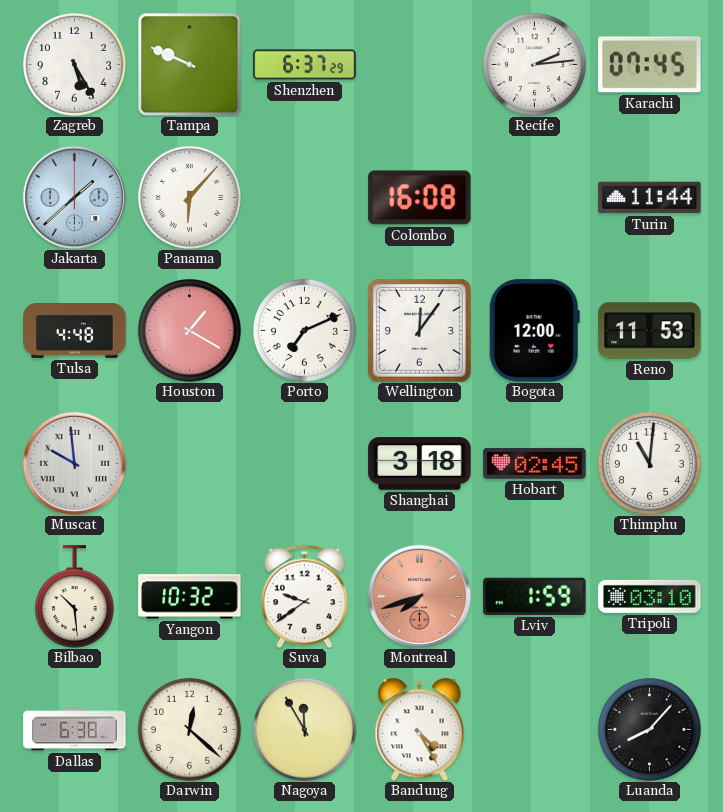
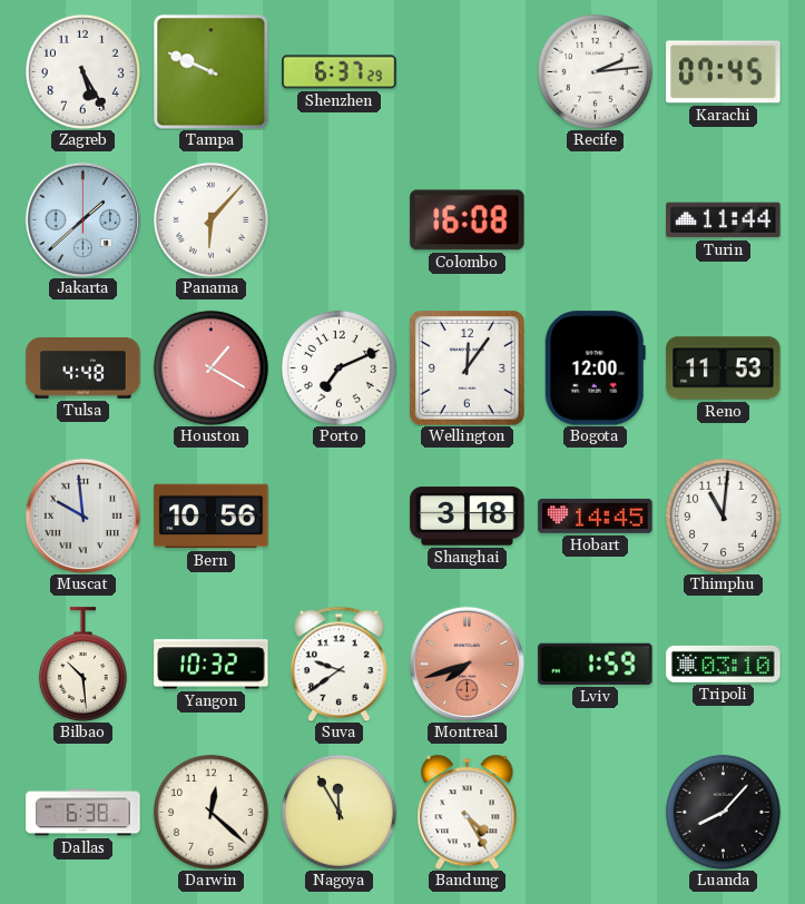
Bern: none -> 10:56 (212, 517)
Hobart: 02:45 -> 14:45 (596, 515)
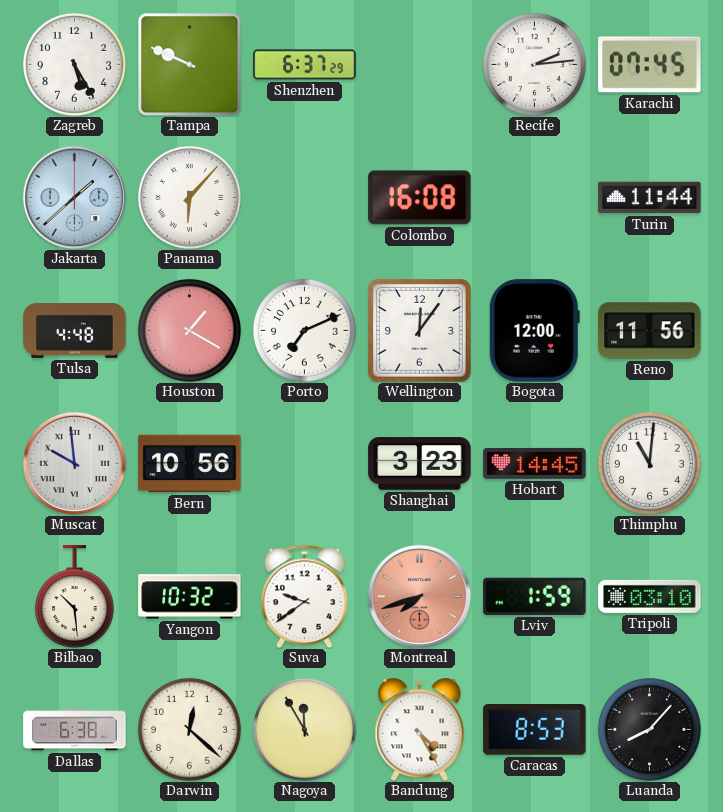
Reno: 11:53 -> 11:56 (650, 331)
Shanghai: 3:18 -> 3:23 (420, 464)
Caracas: none -> 8:53 (535, 730)
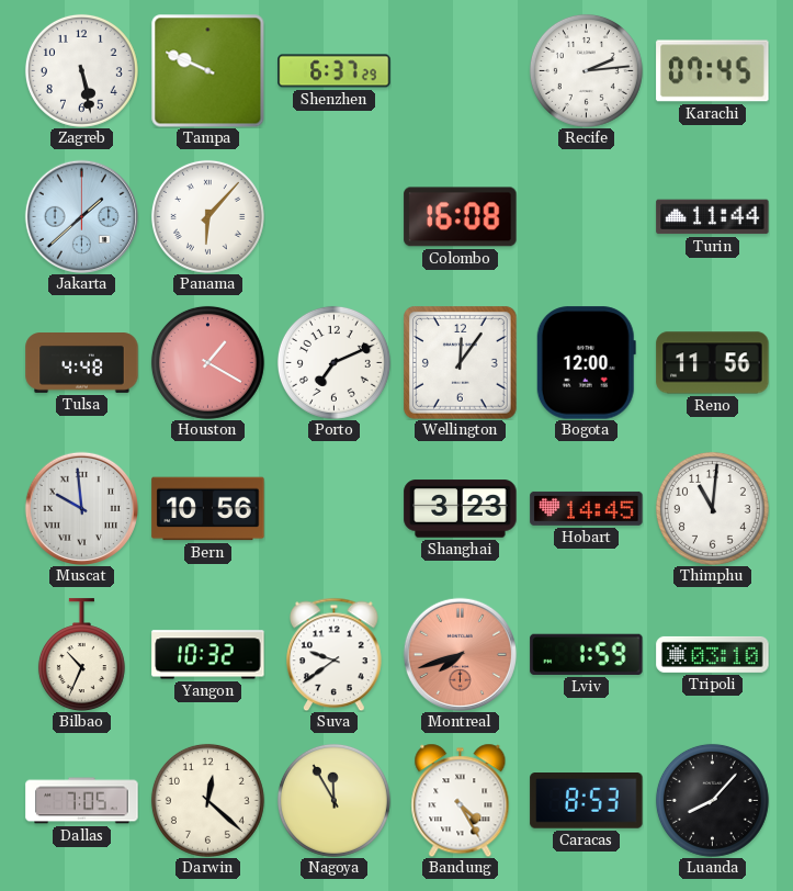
Zagreb: 5:25 -> 5:28 (81, 70)
Bilbao: 10:29 -> 10:34 (81, 655)
Dallas: 6:38 -> 7:05 (82, 801)
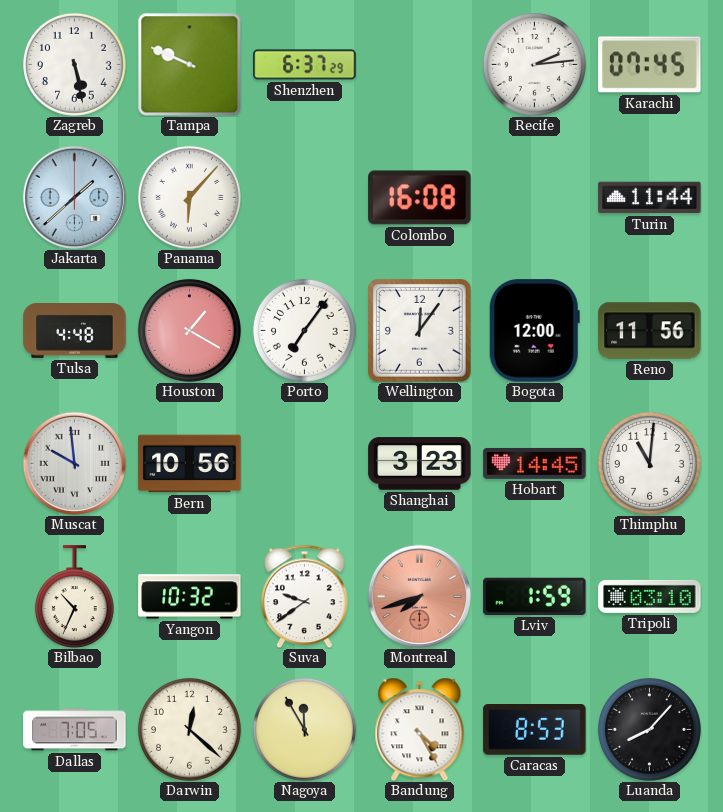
Porto: 7:11 -> 7:06 (304, 330)
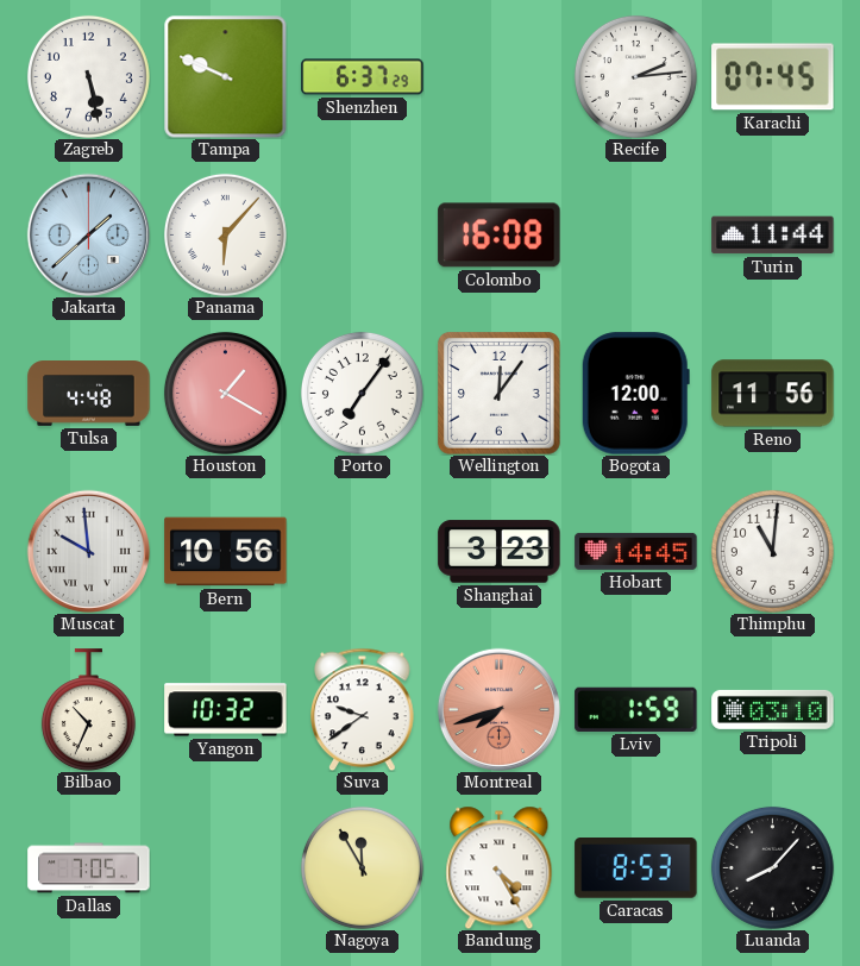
Darwin: 12:22 -> none (189, 729)
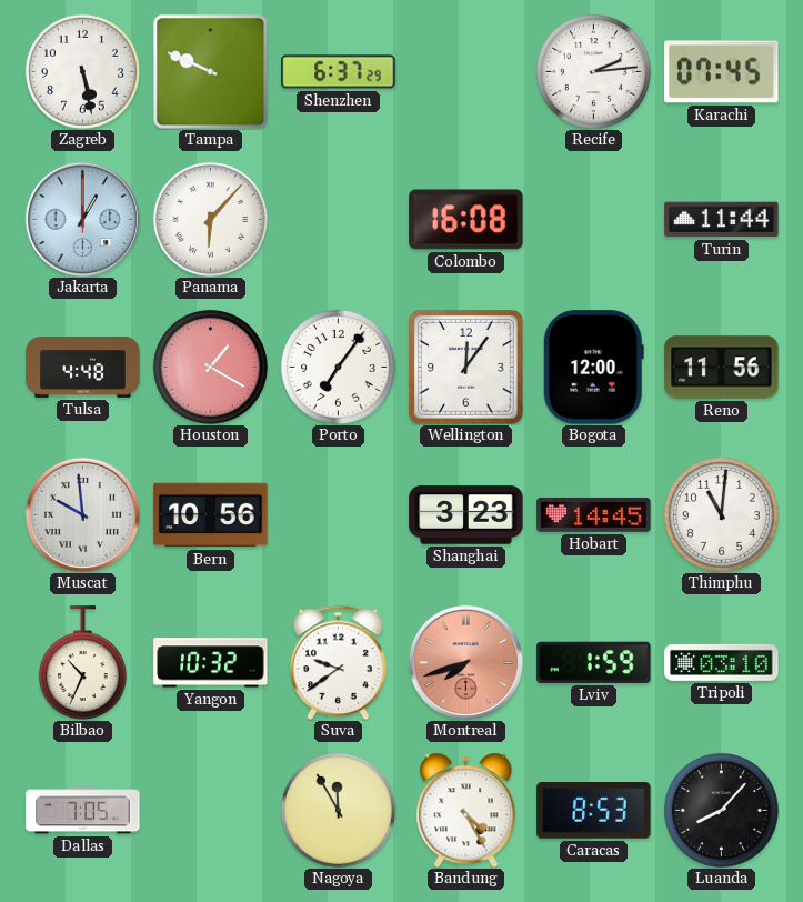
Jakarta: 1:38 -> 1:00 (82, 219)
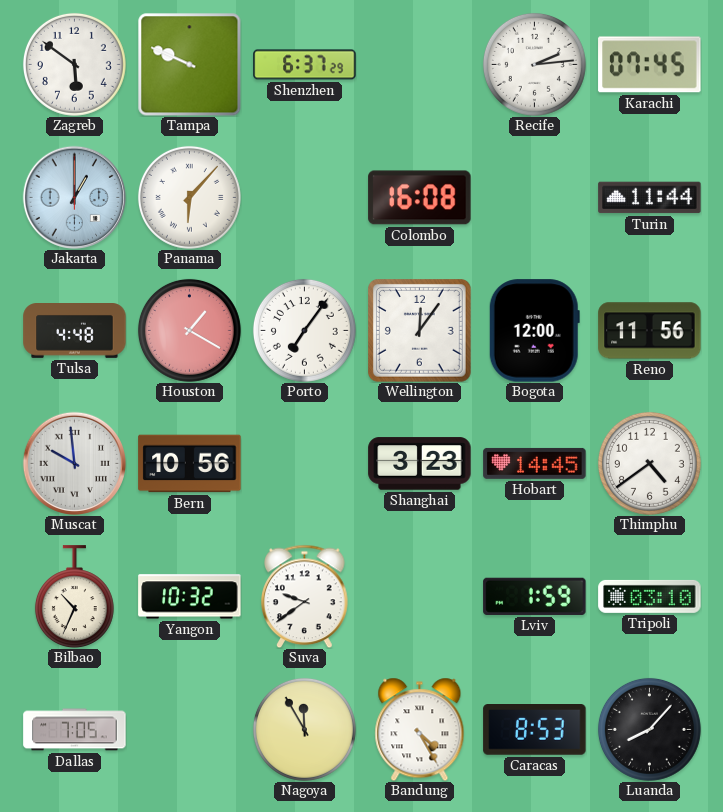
Zagreb: 5:28 -> 5:51 (74, 64)
Thimphu: 11:01 -> 4:39 (649, 463)
Montreal: 7:42 -> none (465, 662)
